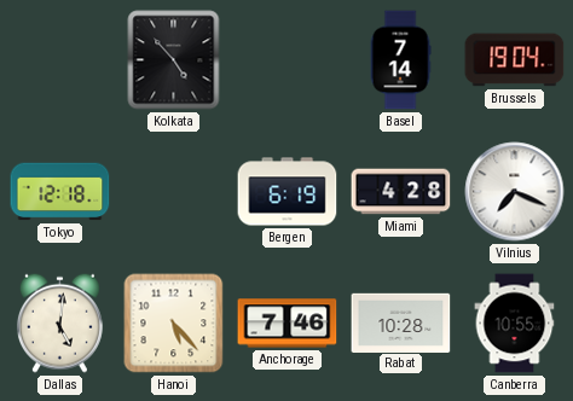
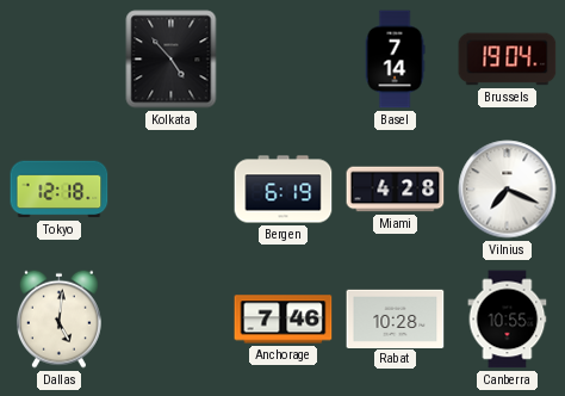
Hanoi: 5:23 -> none (174, 324)
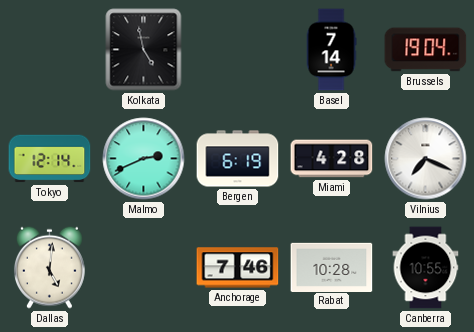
Kolkata: 4:53 -> 4:58 (144, 50)
Tokyo: 12:18 -> 12:14 (50, 159)
Malmo: none -> 2:41 (144, 159)
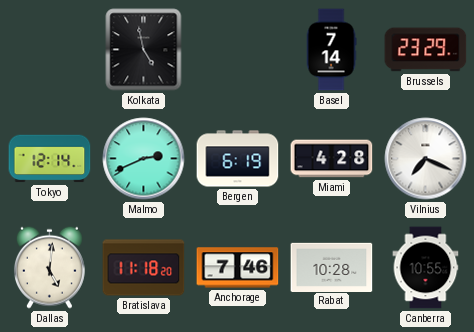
Brussels: 19:04 -> 23:29 (426, 50)
Bratislava: none -> 11:18 (144, 268)
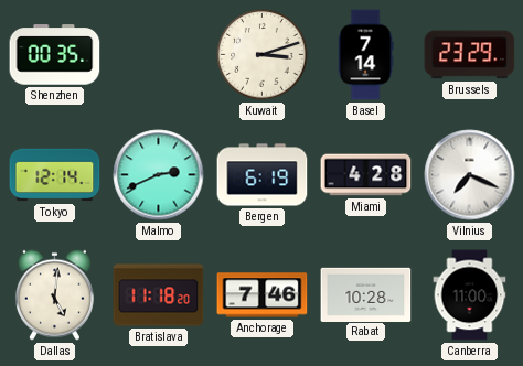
Shenzhen: none -> 00:35 (55, 55)
Kolkata: 4:58 -> none (144, 50)
Kuwait: none -> 3:12 (263, 55)
Canberra: 10:55 -> 11:00 (470, 295)
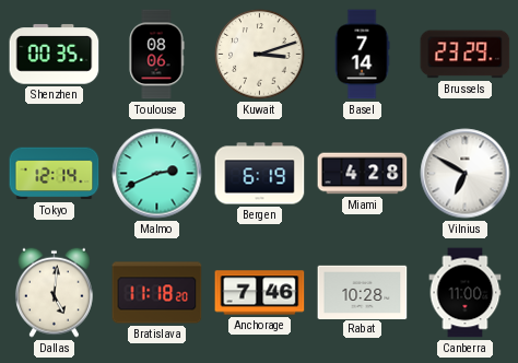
Toulouse: none -> 08:06 (156, 55)
Vilnius: 7:19 -> 6:50 (466, 174)
